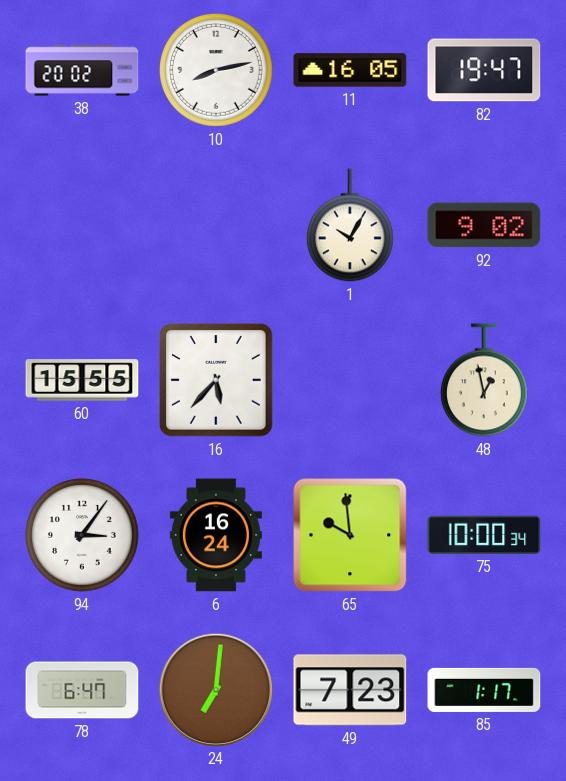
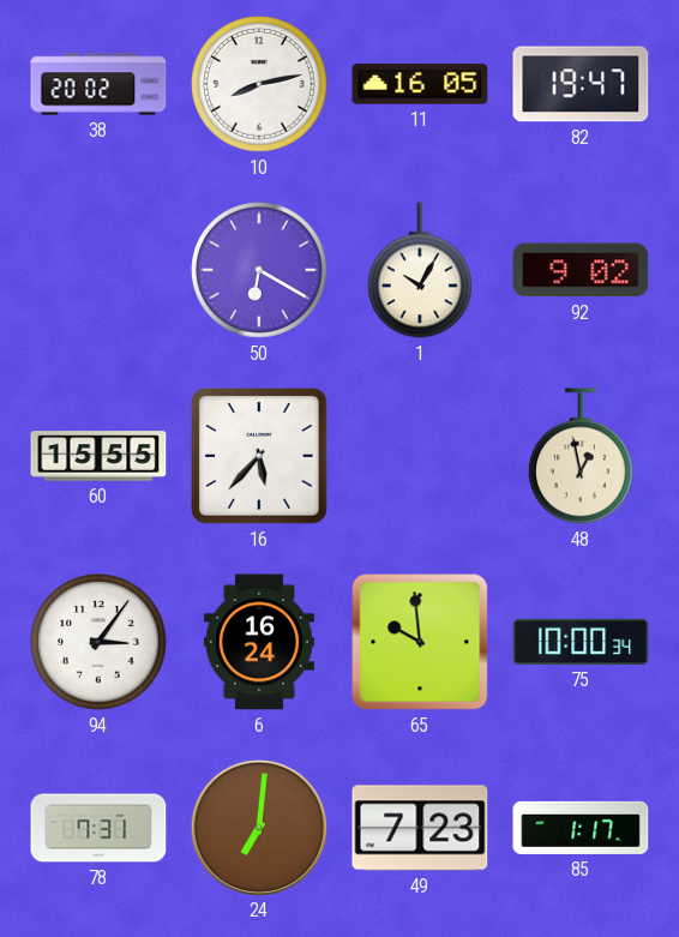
50: none -> 6:20 (260, 271)
78: 6:47 -> 7:31 (98, 828)
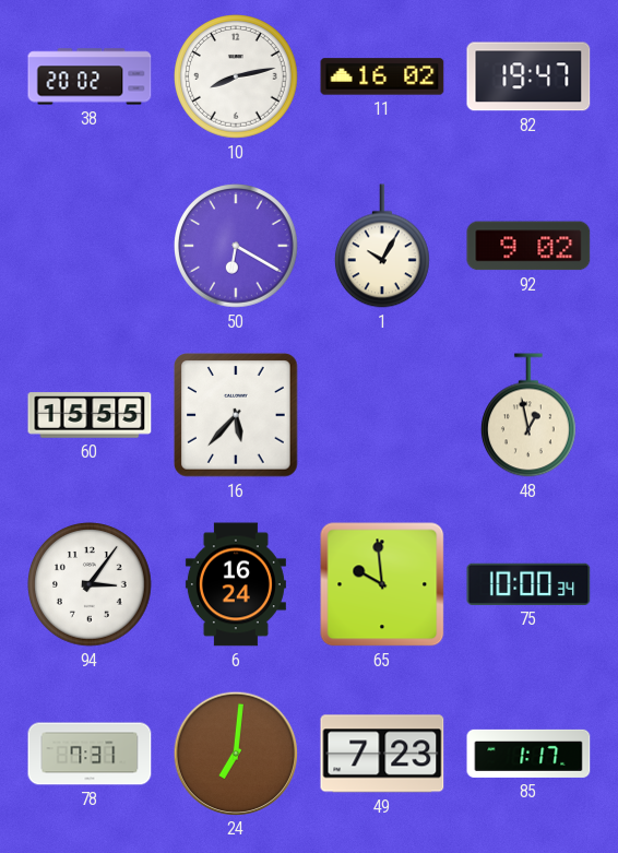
11: 16:05 -> 16:02 (382, 76)
